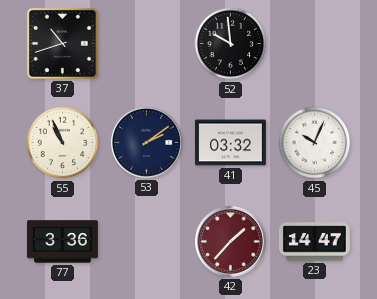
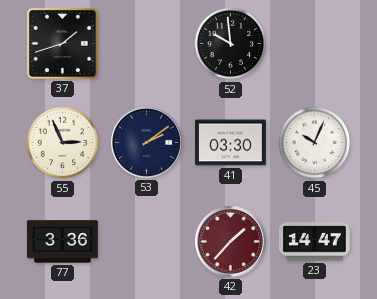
37: 10:42 -> 1:42 (62, 43)
55: 10:56 -> 2:56 (63, 143)
41: 03:32 -> 03:30 (231, 143)
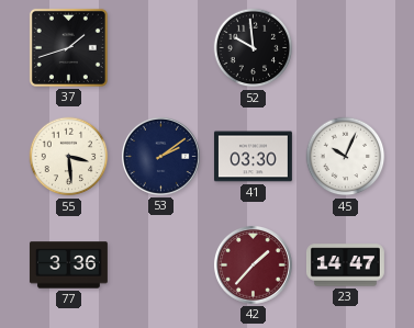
55: 2:56 -> 3:29 (69, 157)
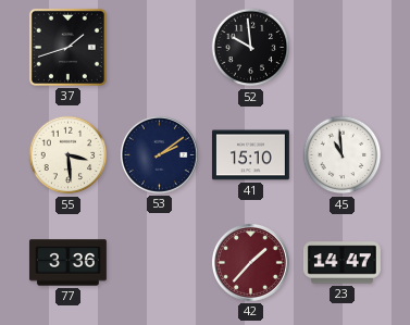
41: 03:30 -> 15:10 (251, 155)
45: 10:04 -> 10:59 (343, 155)
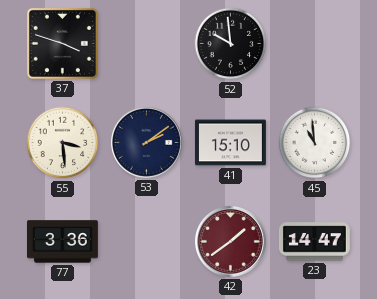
37: 1:42 -> 3:48 (62, 43)
42: 1:37 -> 1:39 (230, 241)
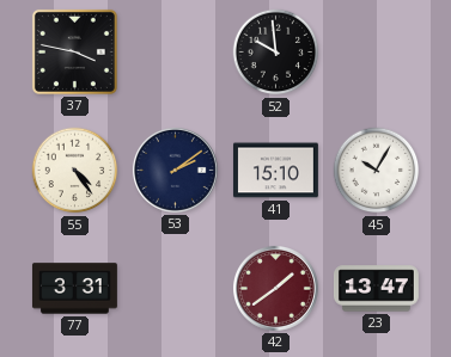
37: 3:48 -> 3:47 (74, 51)
55: 3:29 -> 4:24 (75, 171)
45: 10:59 -> 10:05 (377, 171)
77: 3:36 -> 3:31 (75, 289)
23: 14:47 -> 13:47 (376, 289)
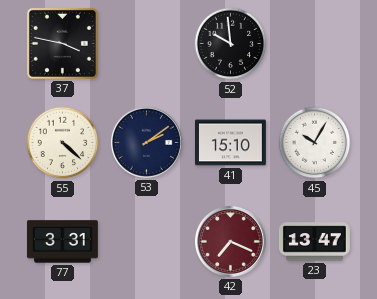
55: 4:24 -> 4:22 (63, 143)
42: 1:39 -> 7:19 (230, 241)
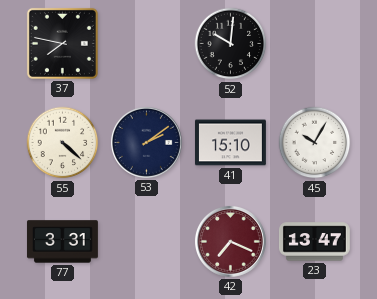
37: 3:47 -> 7:47 (62, 43)
52: 9:59 -> 10:01 (231, 44)
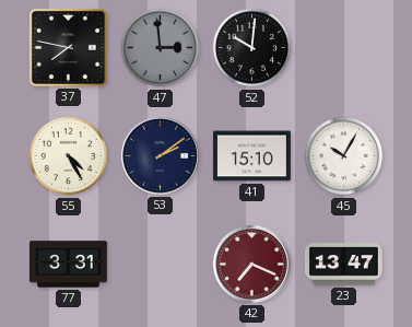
47: none -> 2:59 (161, 48)
55: 4:22 -> 4:25 (69, 156)
